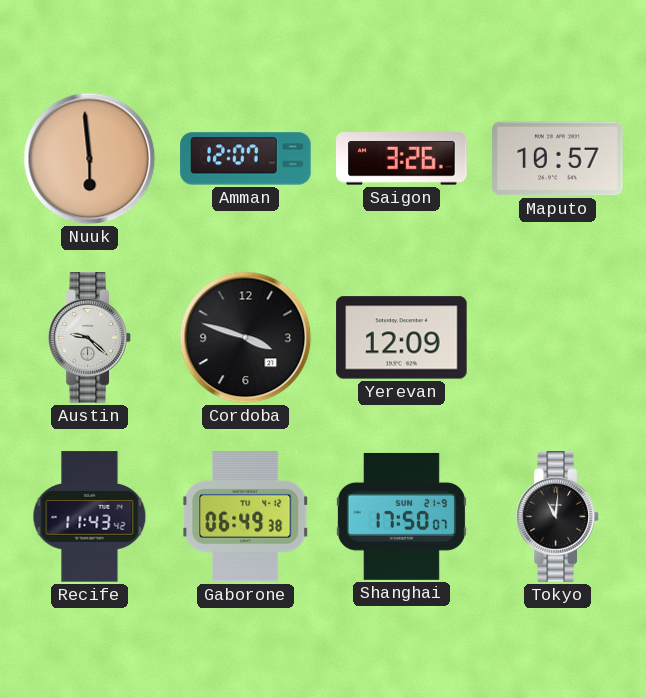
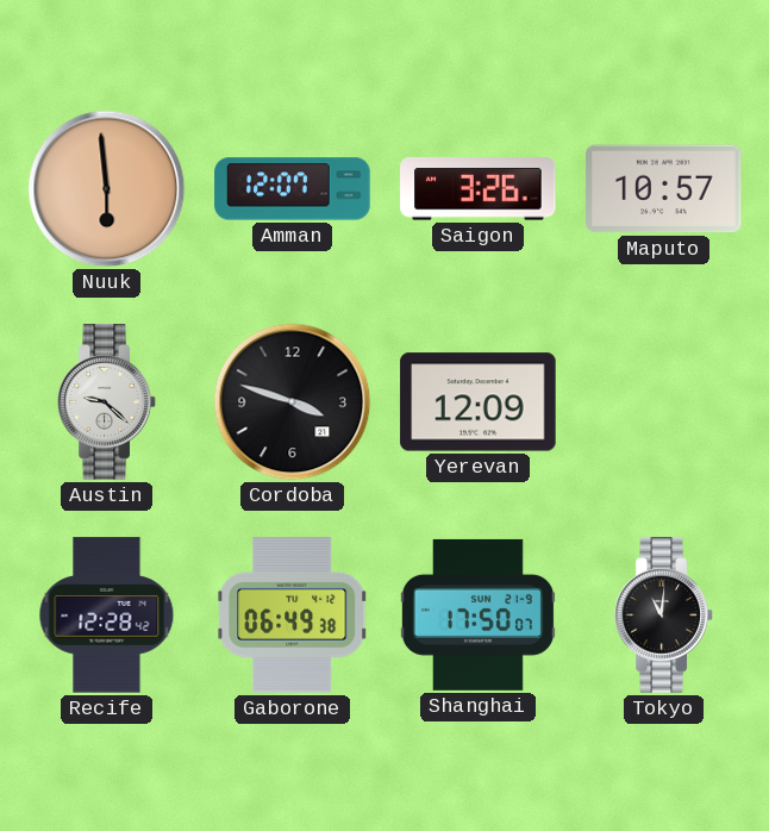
Recife: 11:43 -> 12:28 (107, 616)
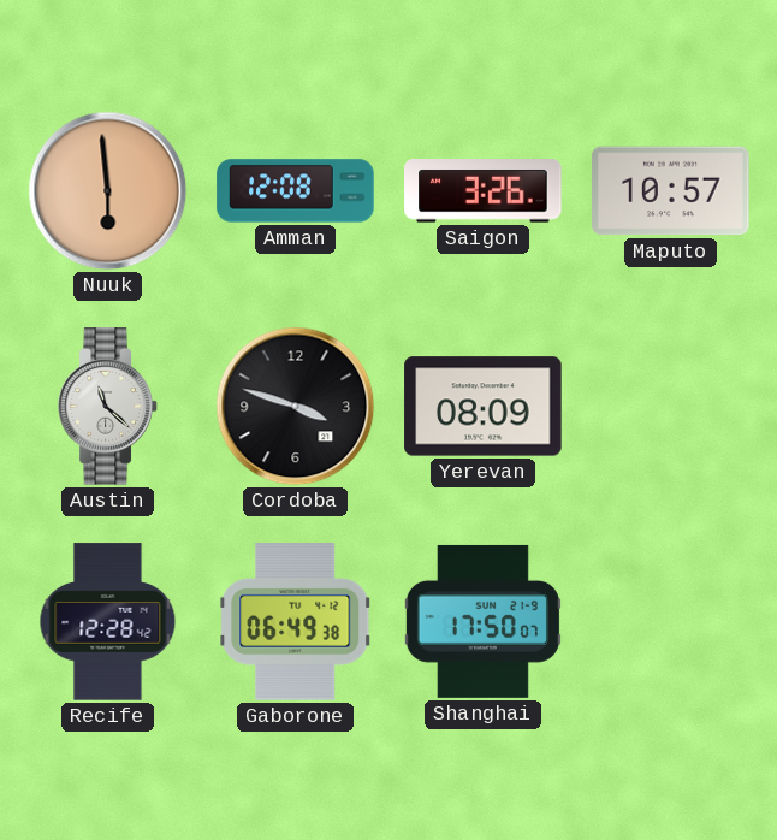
Amman: 12:07 -> 12:08 (296, 191)
Austin: 9:22 -> 11:22 (108, 407)
Yerevan: 12:09 -> 08:09 (484, 407)
Tokyo: 11:01 -> none (664, 616)
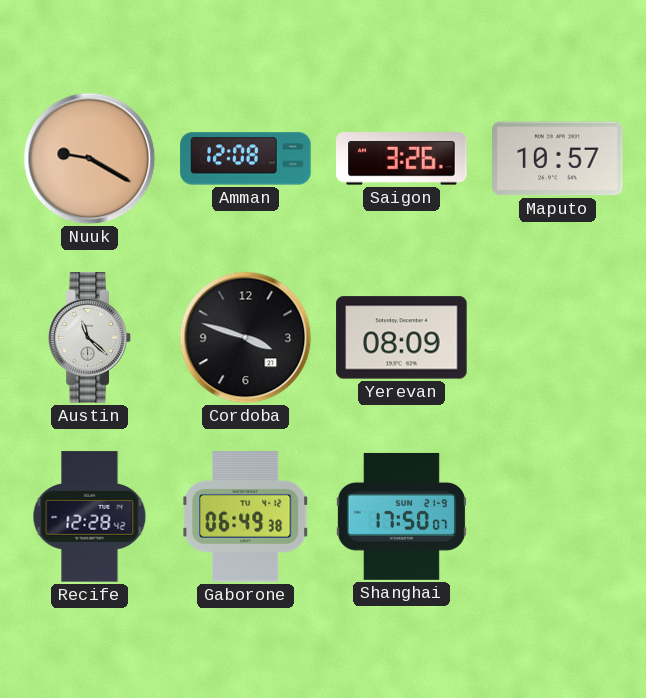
Nuuk: 5:59 -> 9:20 (90, 159)
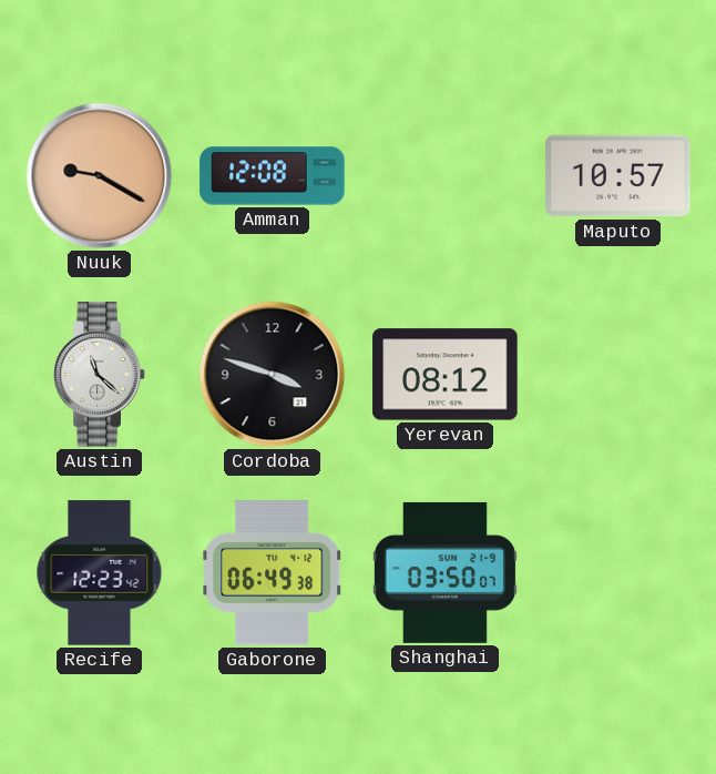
Saigon: 3:26 -> none (402, 159)
Yerevan: 08:09 -> 08:12 (446, 375)
Recife: 12:28 -> 12:23 (100, 573)
Shanghai: 17:50 -> 03:50 (444, 572)
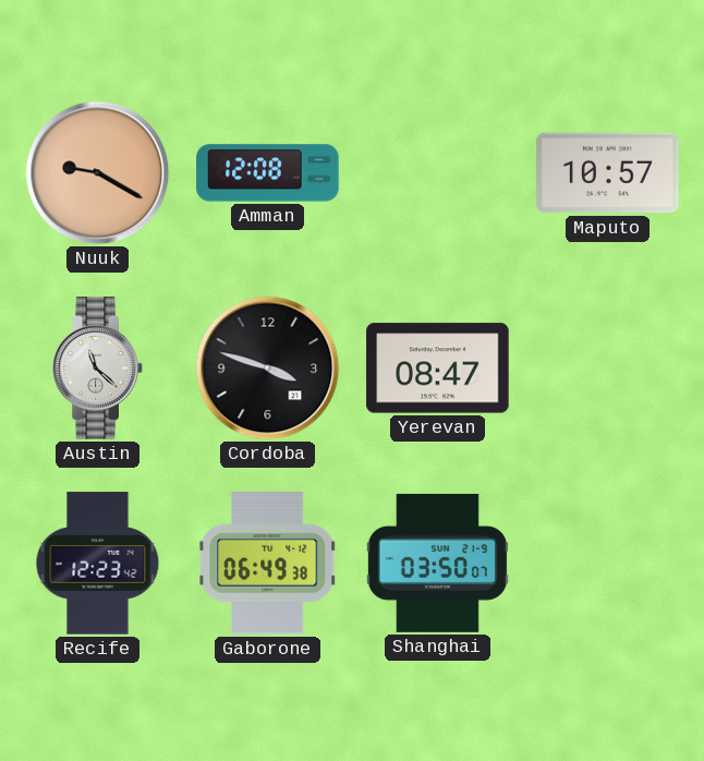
Yerevan: 08:12 -> 08:47 (438, 369)
